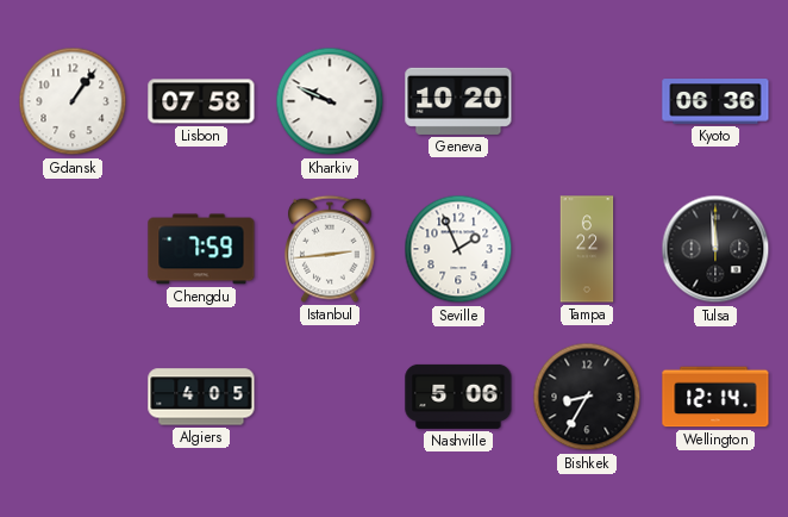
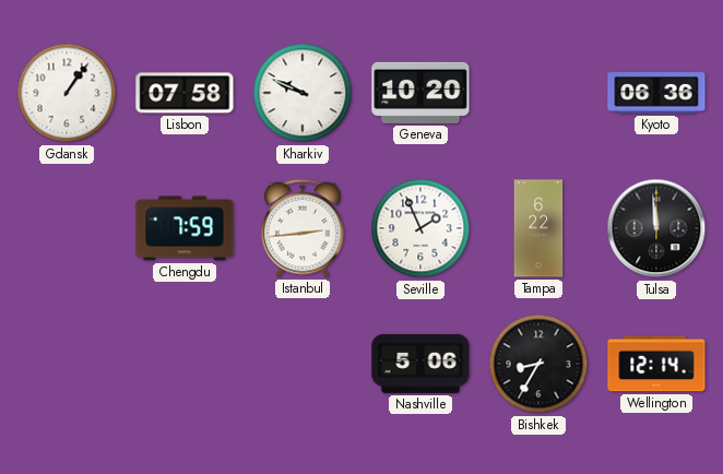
Algiers: 4:05 -> none (201, 397)
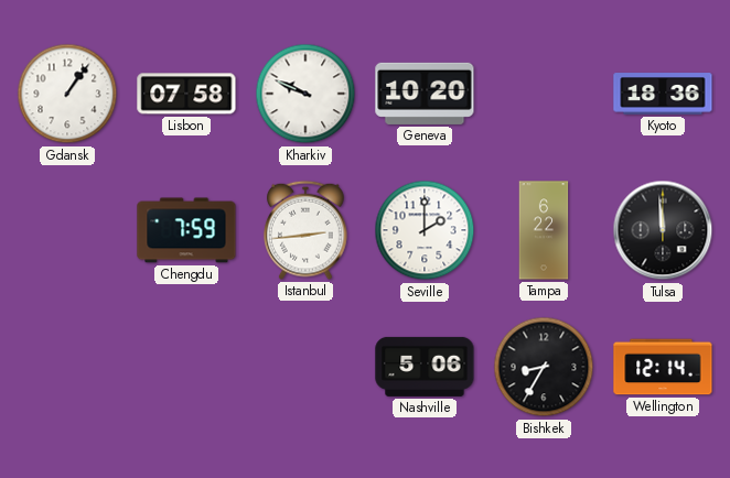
Kyoto: 06:36 -> 18:36 (663, 94)
Seville: 1:56 -> 2:00 (425, 230)
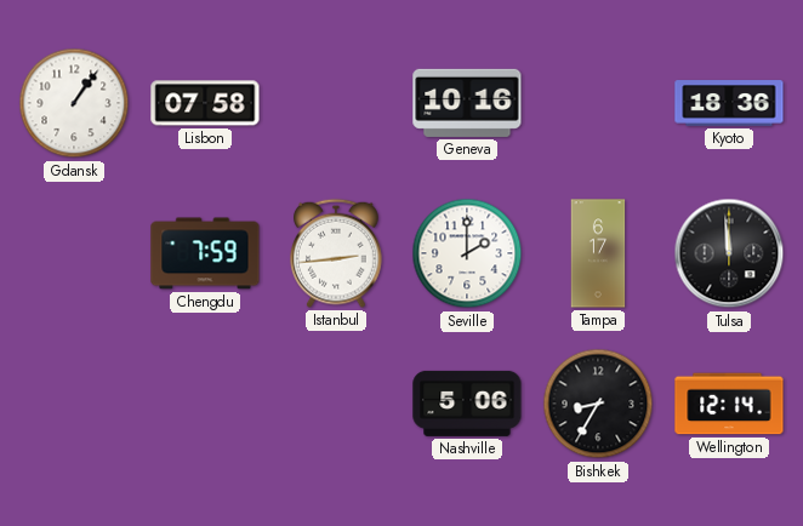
Kharkiv: 9:49 -> none (305, 94)
Geneva: 10:20 -> 10:16 (467, 103)
Tampa: 6:22 -> 6:17 (598, 253)
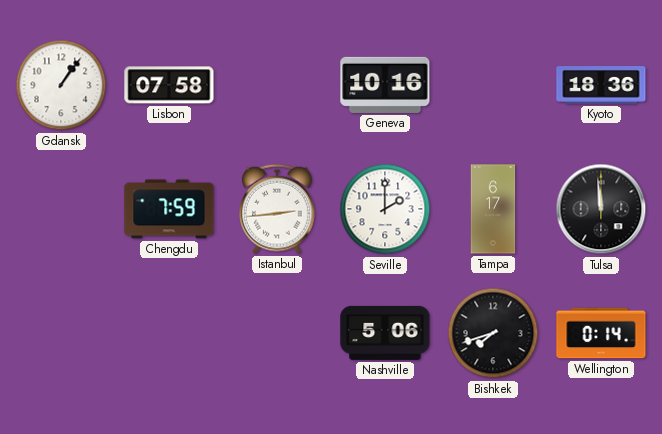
Bishkek: 8:35 -> 7:42 (493, 333)
Wellington: 12:14 -> 0:14 (601, 333)
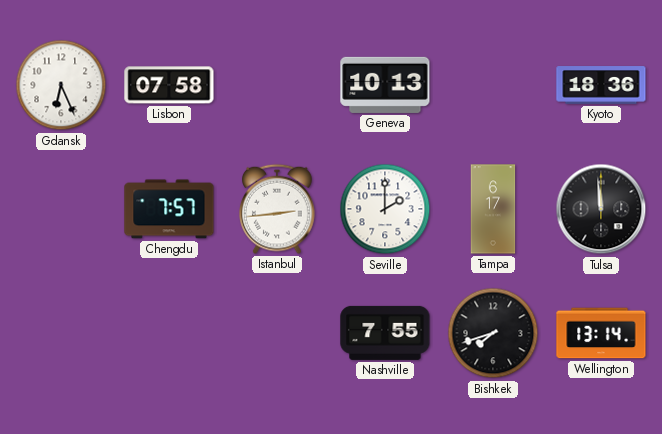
Gdansk: 1:06 -> 6:26 (61, 85)
Geneva: 10:16 -> 10:13 (385, 85)
Chengdu: 7:59 -> 7:57 (169, 209)
Nashville: 5:06 -> 7:55 (385, 333)
Wellington: 0:14 -> 13:14 (601, 333)
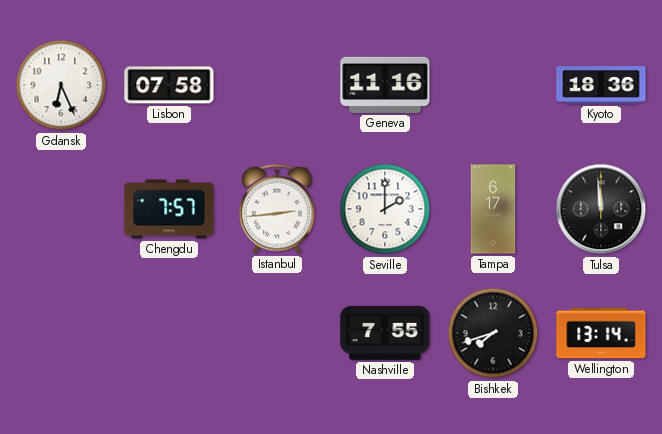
Geneva: 10:13 -> 11:16 (385, 85)
